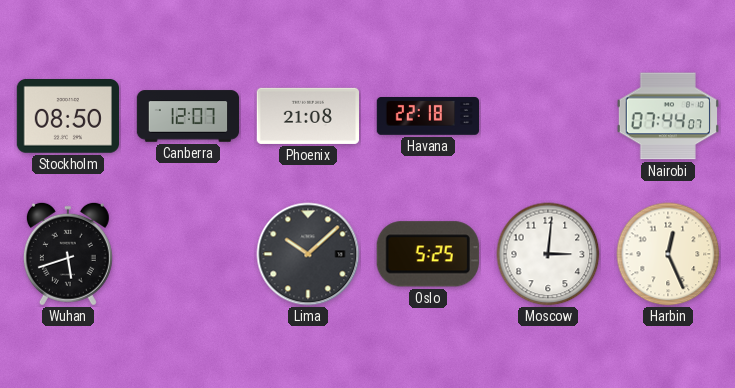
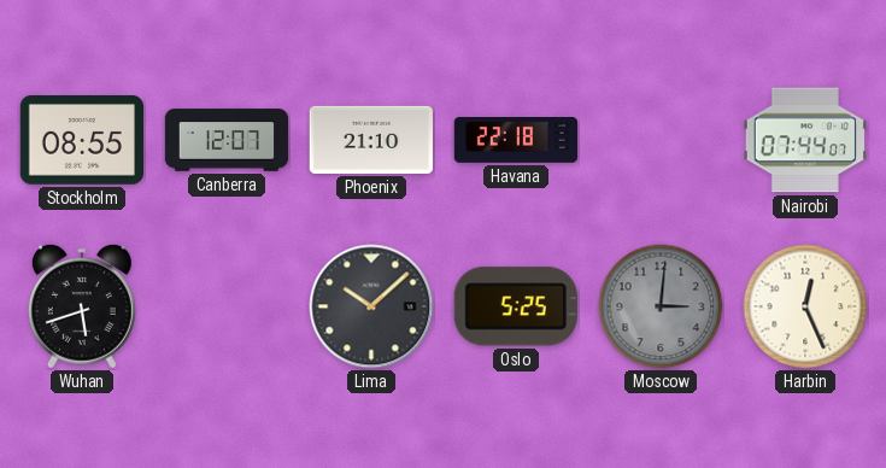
Stockholm: 08:50 -> 08:55 (81, 141)
Phoenix: 21:08 -> 21:10 (370, 140)
Moscow dial: white -> grey (661, 306)
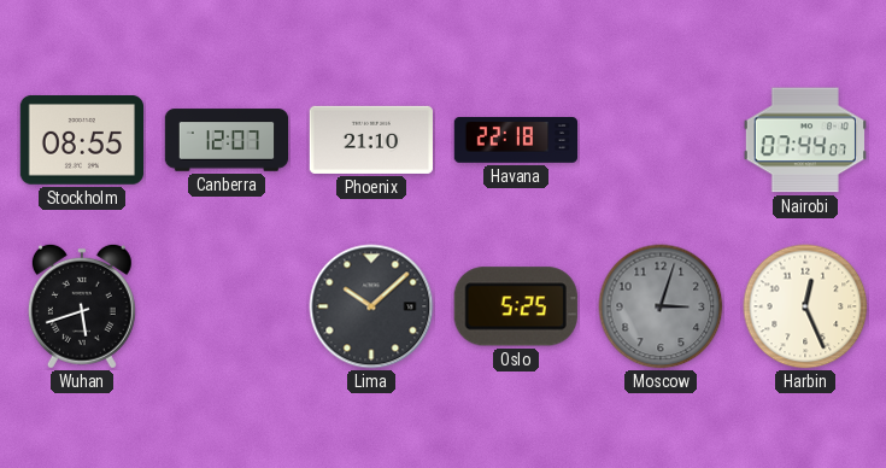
Moscow: 3:01 -> 3:03 (661, 306)
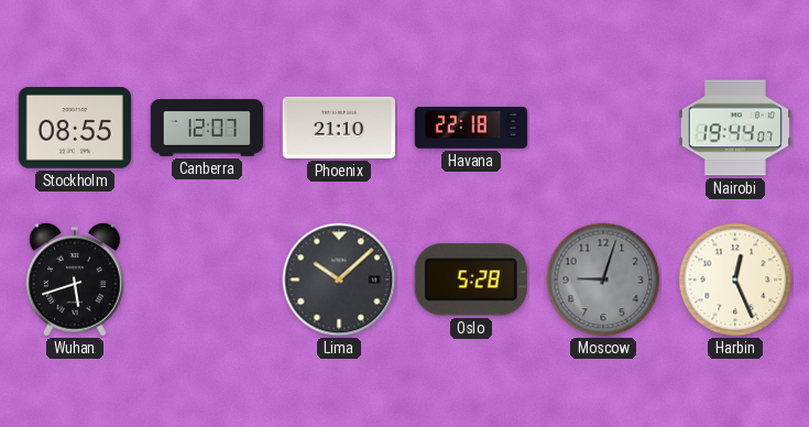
Nairobi: 07:44 -> 19:44 (735, 128)
Oslo: 5:25 -> 5:28 (471, 280)
Moscow: 3:03 -> 9:03 (603, 280)
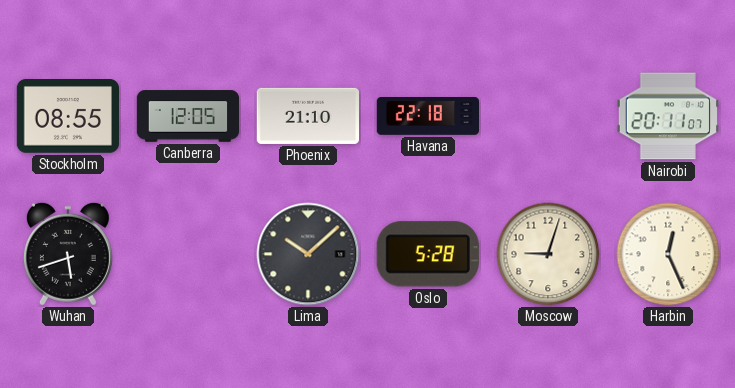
Canberra: 12:07 -> 12:05 (188, 116)
Nairobi: 19:44 -> 20:11 (668, 116)
Moscow dial: grey -> cream (548, 254)
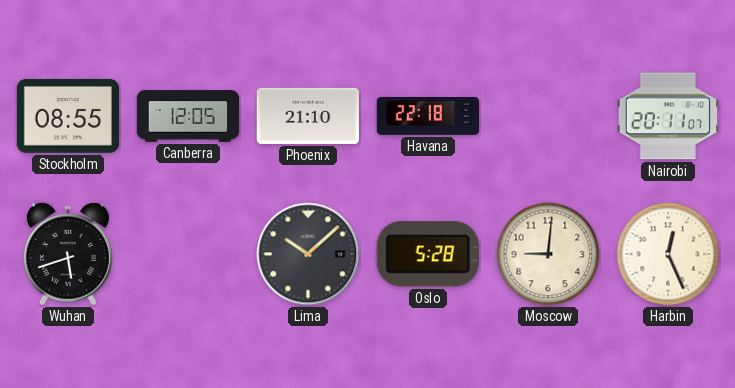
Moscow: 9:03 -> 9:01 (548, 254)
